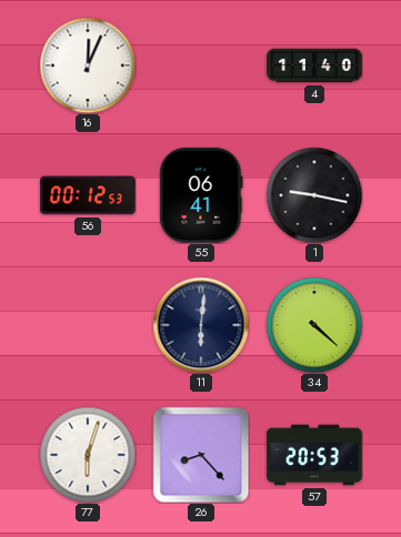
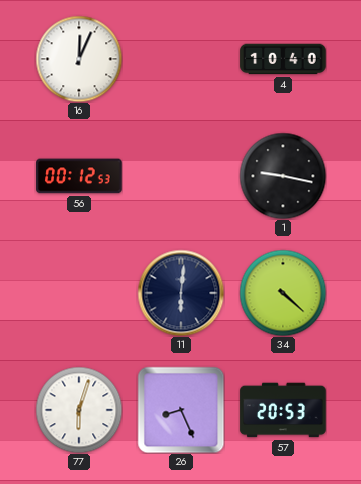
4: 11:40 -> 10:40 (283, 59)
55: 06:41 -> none (201, 195)
26: 8:23 -> 8:26 (181, 410)
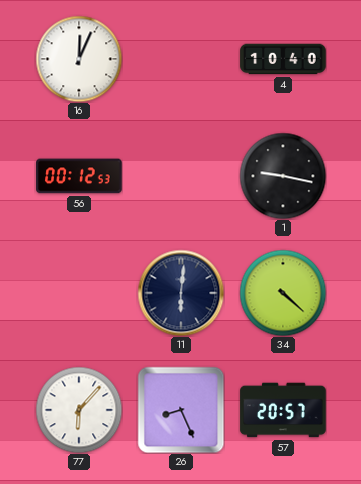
77: 6:03 -> 6:07 (79, 410)
57: 20:53 -> 20:57 (283, 410)
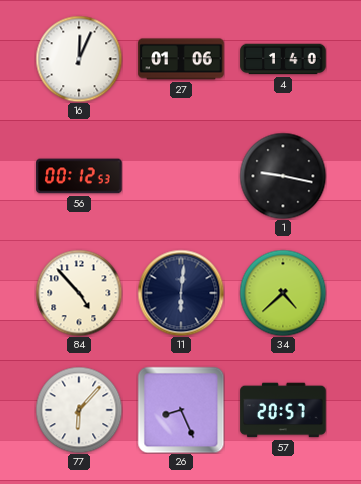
27: none -> 01:06 (181, 59)
4: 10:40 -> 1:40 (283, 59)
84: none -> 4:53 (79, 293)
34: 4:22 -> 4:38 (283, 293)
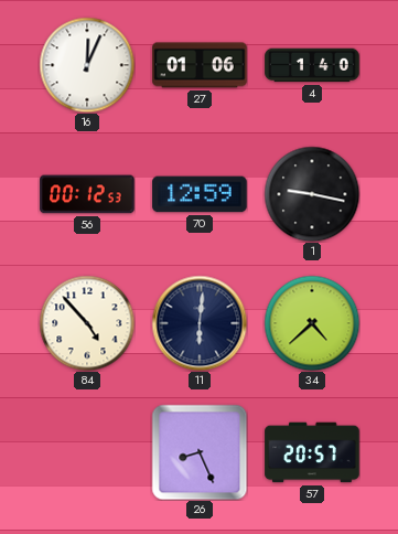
70: none -> 12:59 (200, 194)
77: 6:07 -> none (79, 410)
